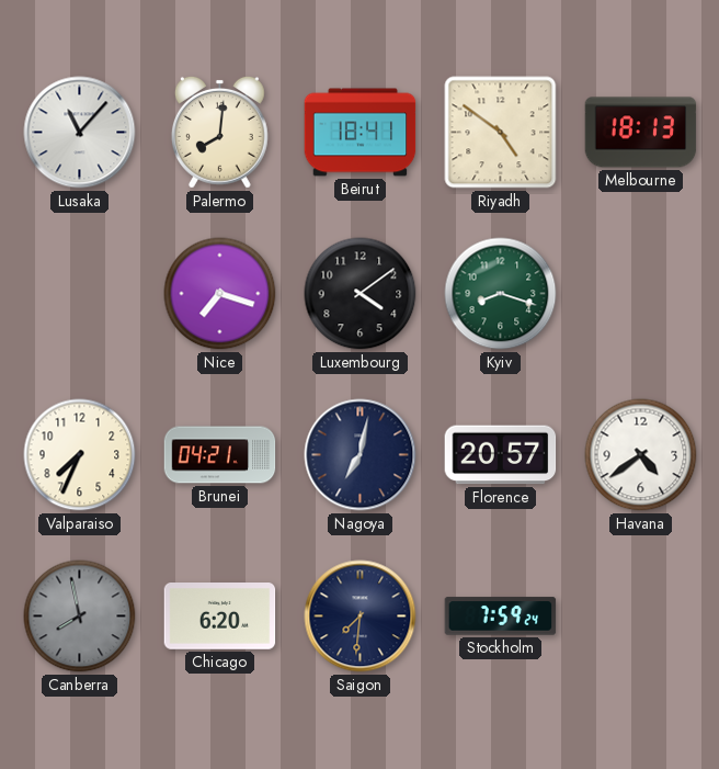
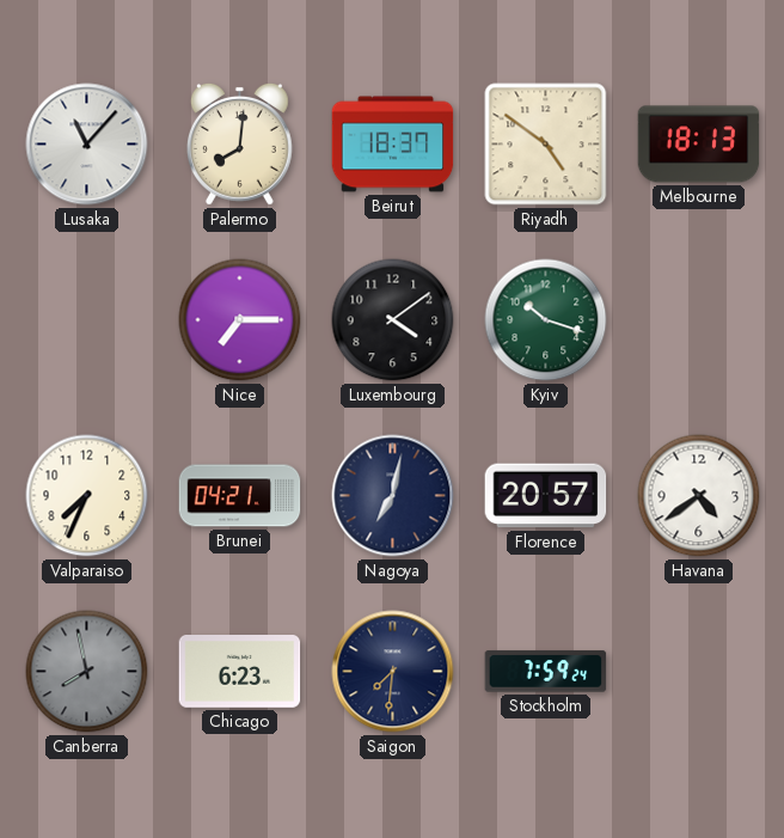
Beirut: 18:41 -> 18:37 (393, 145)
Nice: 7:18 -> 7:15 (240, 320)
Kyiv: 8:18 -> 10:18 (546, 320)
Chicago: 6:20 -> 6:23 (240, 672)
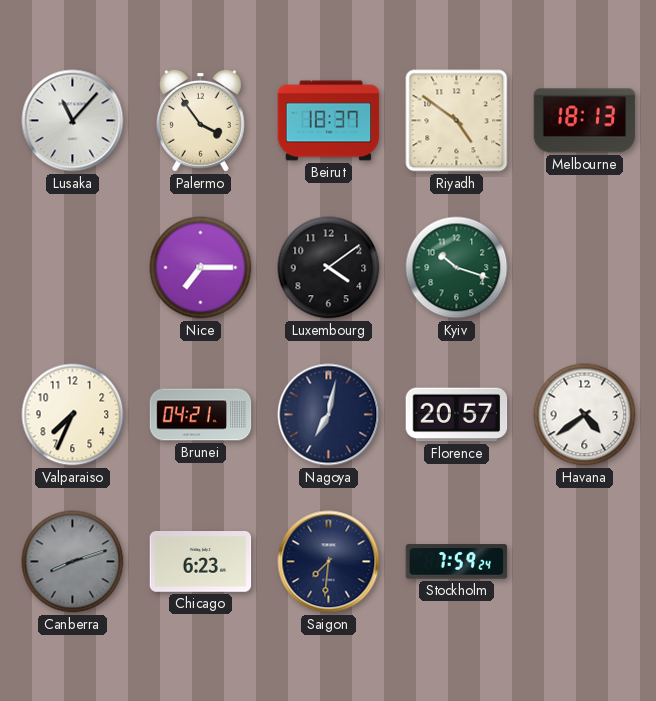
Palermo: 8:01 -> 3:54 (200, 120)
Canberra: 7:58 -> 8:12 (73, 562)
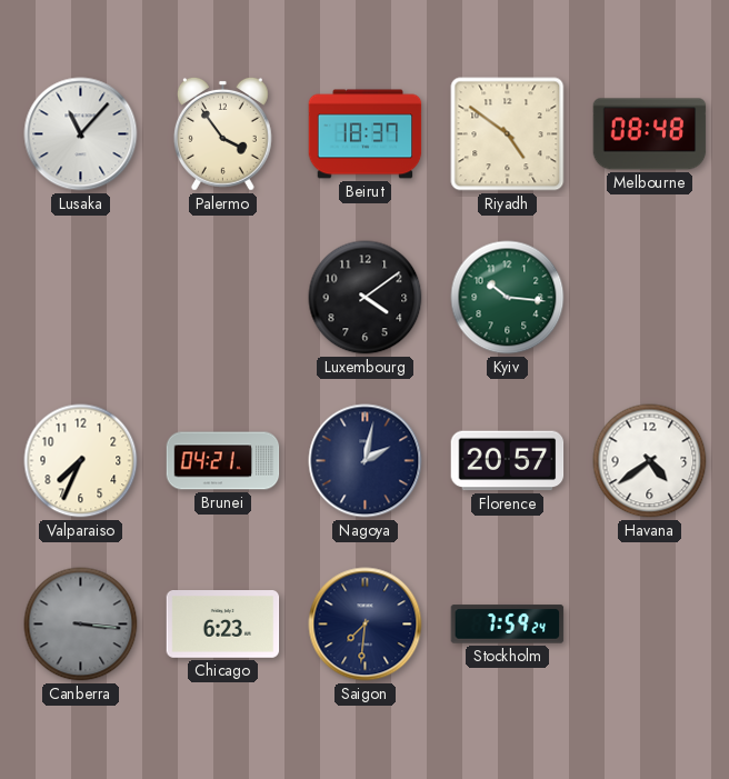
Melbourne: 18:13 -> 08:48 (650, 134)
Nice: 7:15 -> none (201, 268)
Kyiv: 10:18 -> 10:16 (508, 298)
Nagoya: 7:02 -> 2:02 (366, 461)
Canberra: 8:12 -> 3:16 (81, 625)
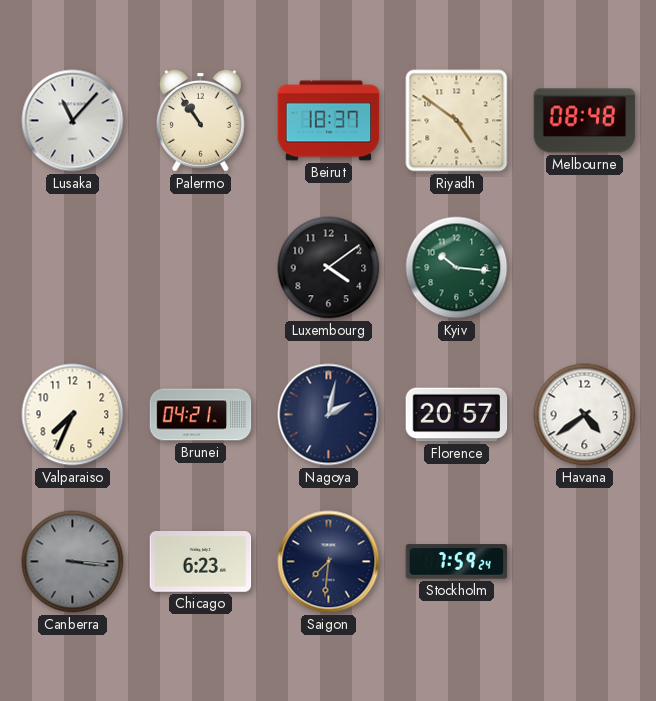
Palermo: 3:54 -> 10:54 (200, 120)
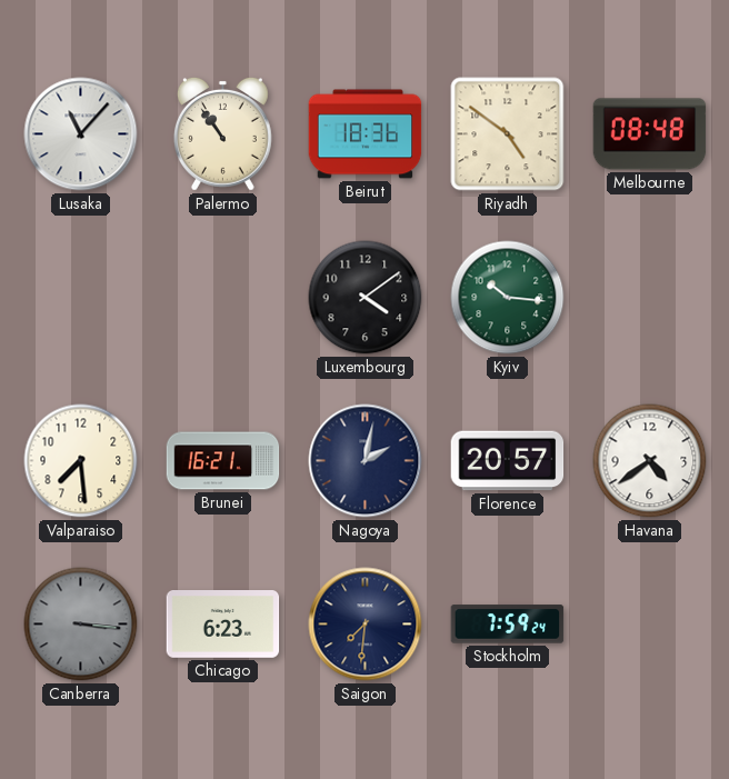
Beirut: 18:37 -> 18:36 (366, 134)
Valparaiso: 7:34 -> 7:29 (81, 461)
Brunei: 04:21 -> 16:21 (223, 461)
